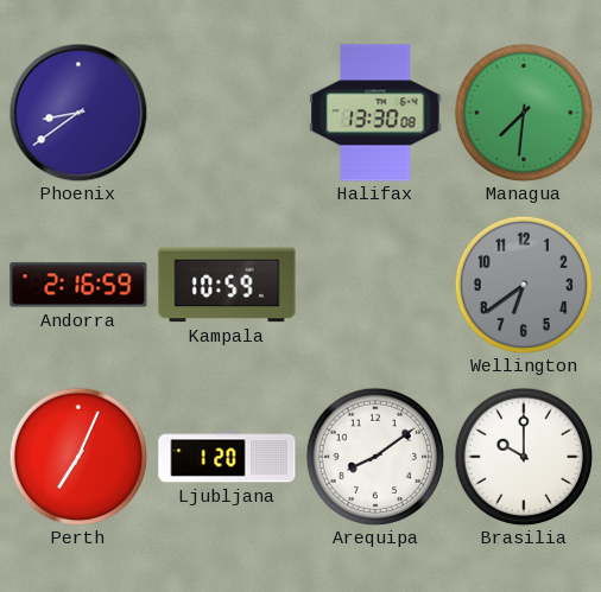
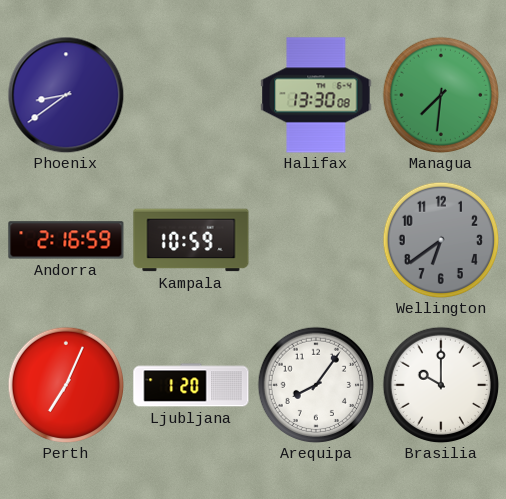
Arequipa: 8:09 -> 8:06 (316, 385)
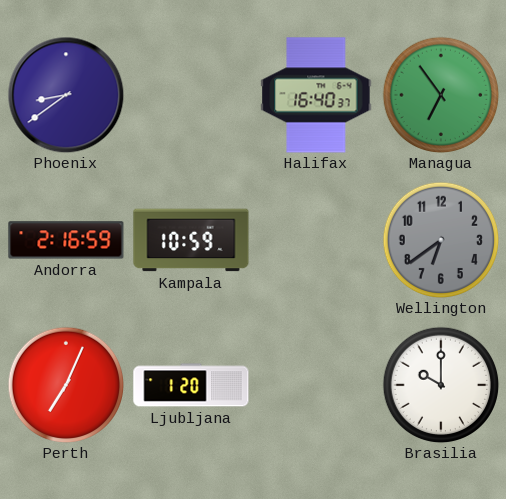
Halifax: 13:30 -> 16:40 (316, 95)
Managua: 7:31 -> 6:54 (441, 95)
Arequipa: 8:06 -> none (316, 385)
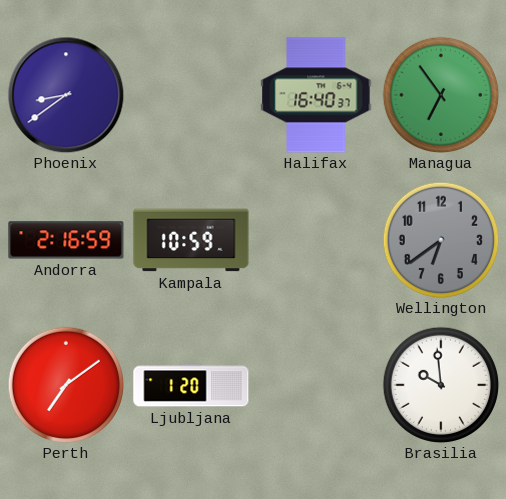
Perth: 7:04 -> 7:09 (66, 385)
Brasilia: 10:00 -> 9:59 (441, 385)
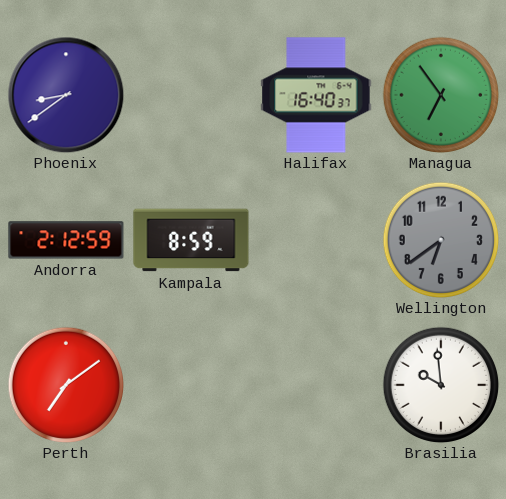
Andorra: 2:16 -> 2:12 (66, 240)
Kampala: 10:59 -> 8:59 (191, 240)
Ljubljana: 1:20 -> none (191, 385)
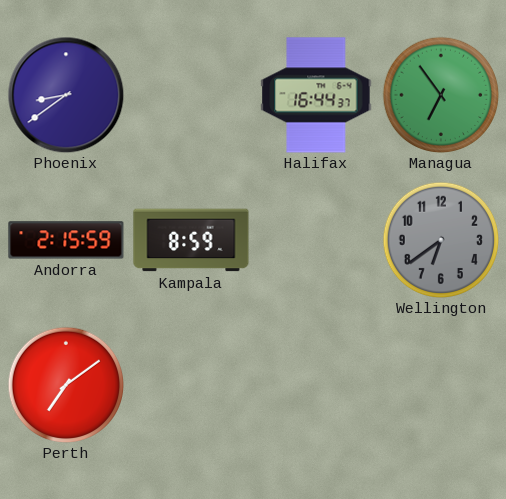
Halifax: 16:40 -> 16:44 (316, 95)
Andorra: 2:12 -> 2:15 (66, 240)
Brasilia: 9:59 -> none (441, 385)
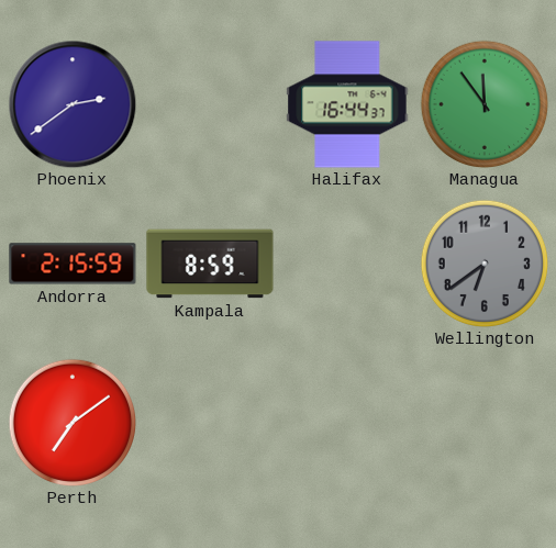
Phoenix: 8:39 -> 2:39 (73, 104)
Managua: 6:54 -> 11:54 (485, 104)
